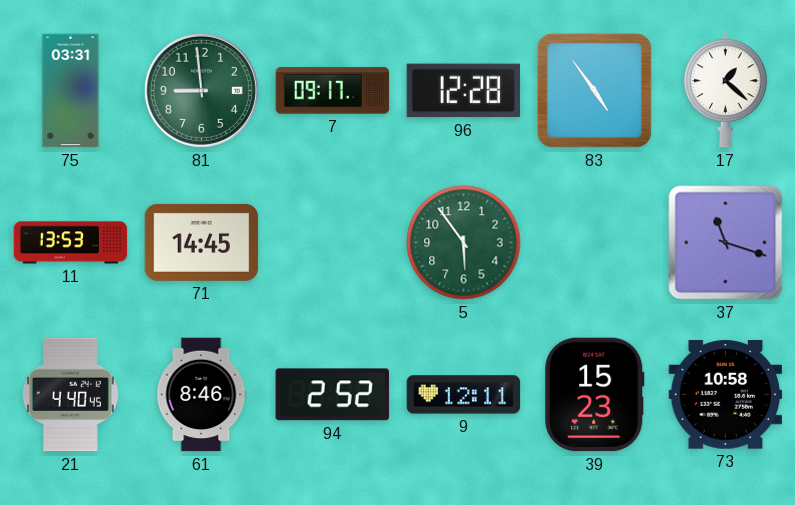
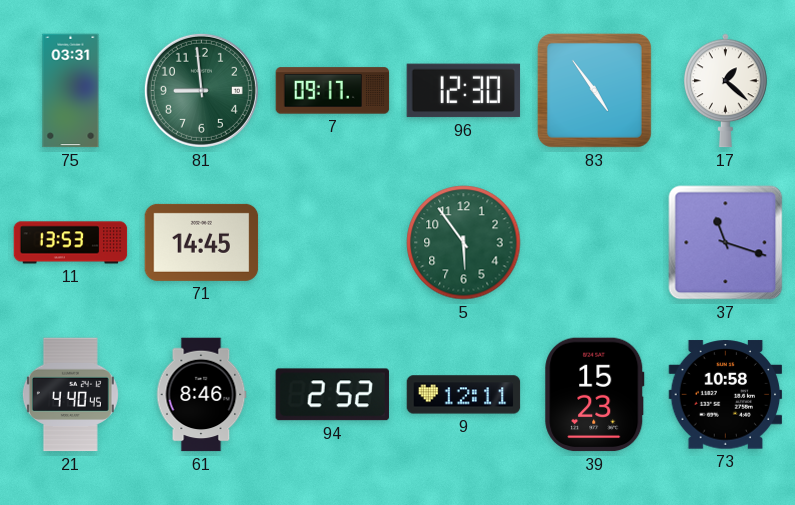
96: 12:28 -> 12:30 (464, 91)
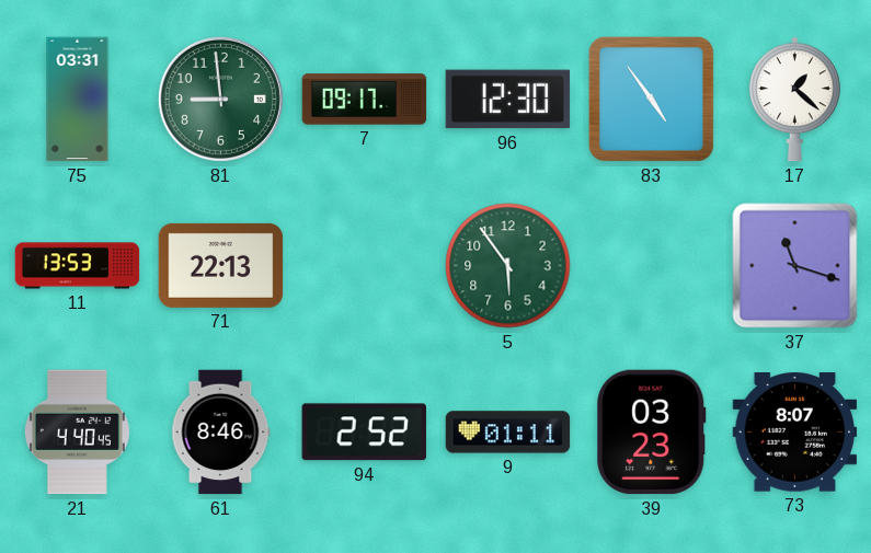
71: 14:45 -> 22:13 (221, 265)
9: 12:11 -> 01:11 (508, 433)
39: 15:23 -> 03:23 (652, 433)
73: 10:58 -> 8:07 (795, 433)
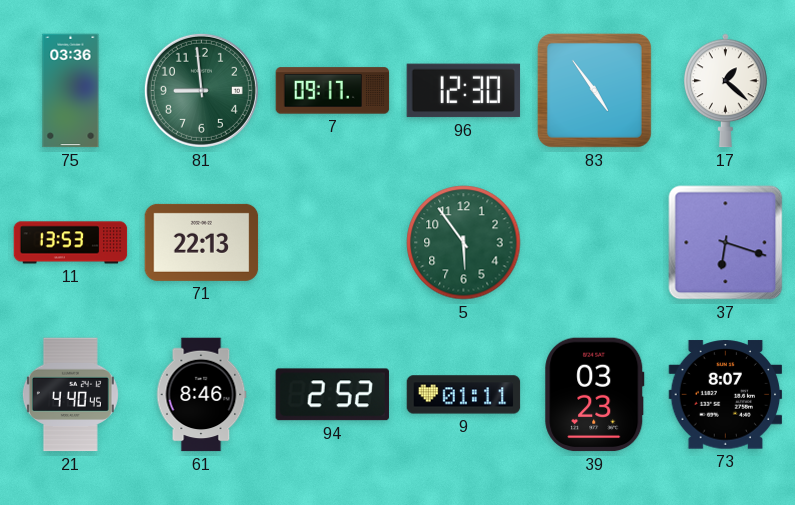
75: 03:31 -> 03:36 (71, 91)
37: 11:18 -> 6:18 (726, 243)
